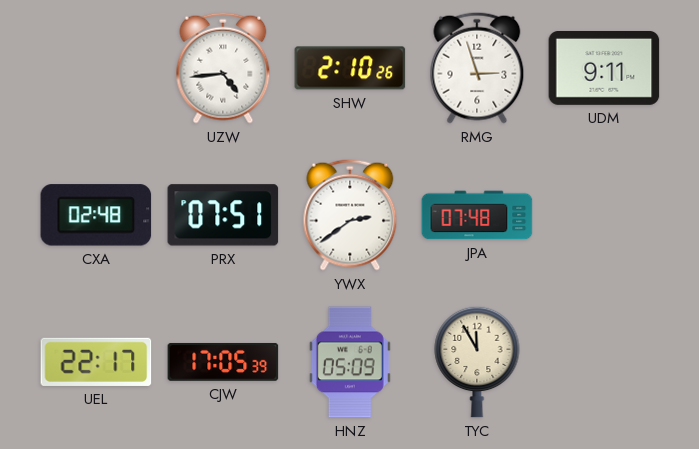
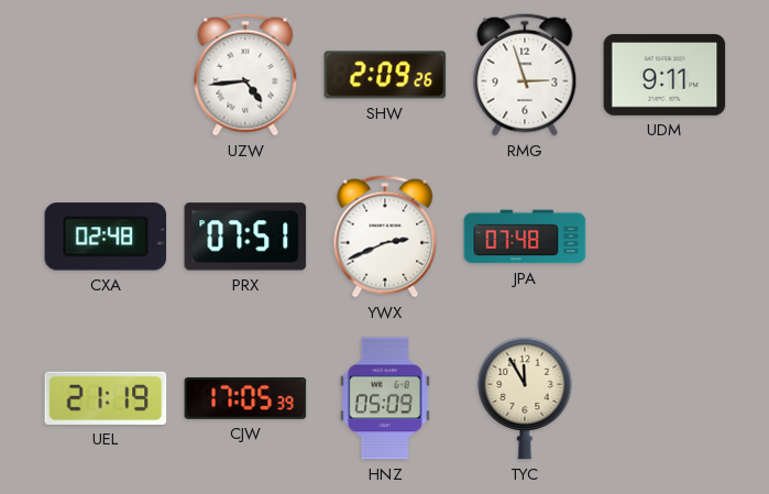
SHW: 2:10 -> 2:09 (385, 75)
YWX: 2:39 -> 2:41 (385, 237)
UEL: 22:17 -> 21:19 (106, 398)
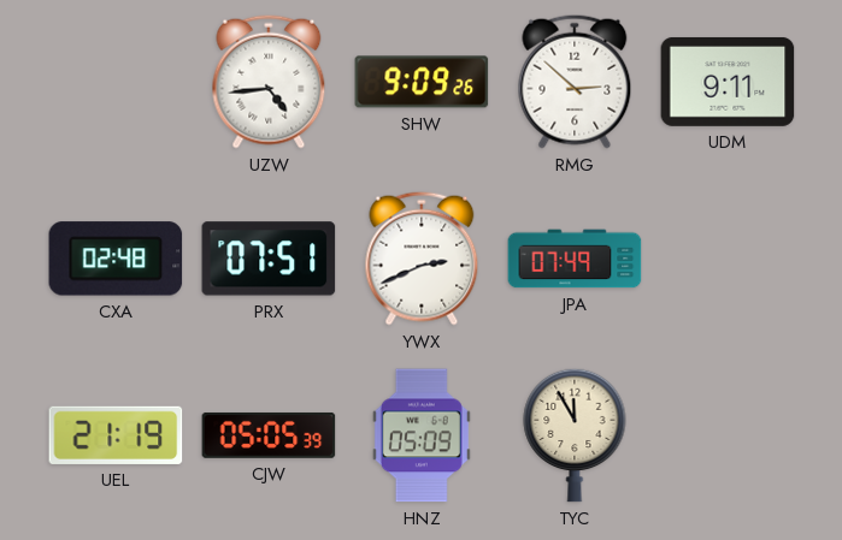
SHW: 2:09 -> 9:09 (422, 82)
RMG: 2:57 -> 2:52 (575, 82)
JPA: 07:48 -> 07:49 (575, 259)
CJW: 17:05 -> 05:05 (269, 435)
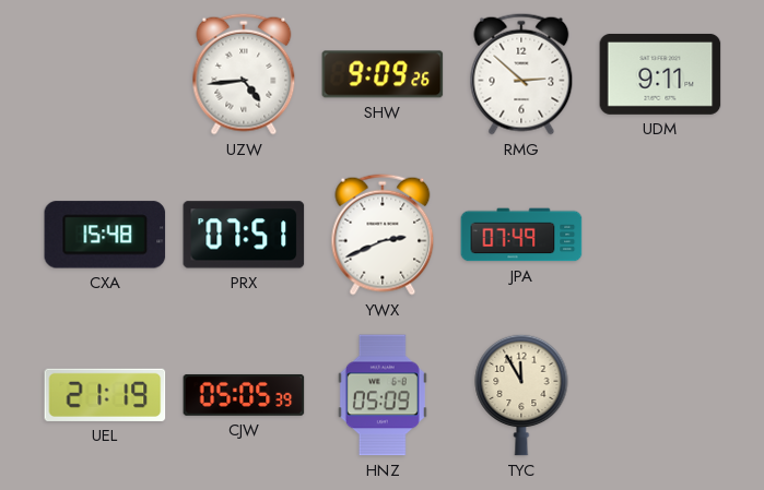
CXA: 02:48 -> 15:48 (105, 235)
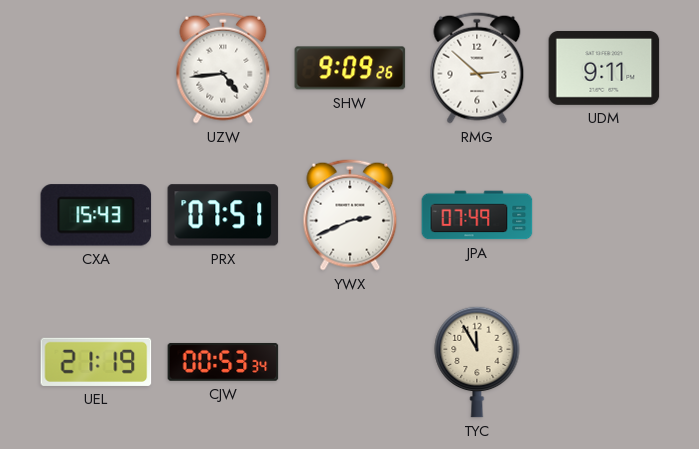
CXA: 15:48 -> 15:43 (96, 215)
CJW: 05:05 -> 00:53 (223, 362)
HNZ: 05:09 -> none (383, 395)
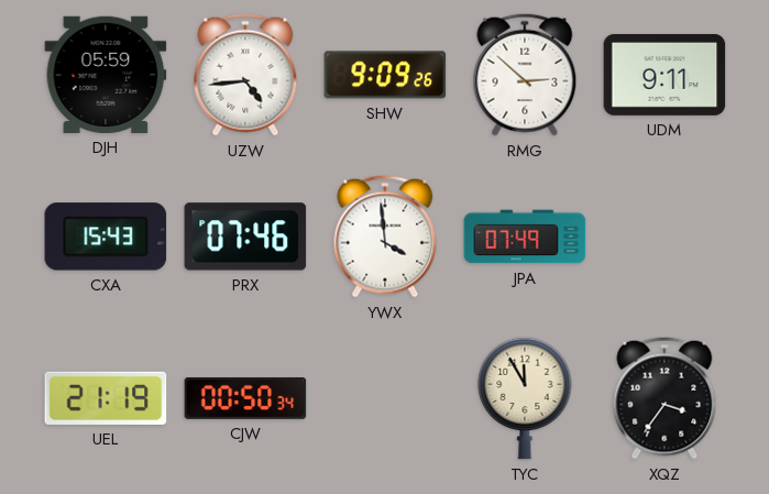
DJH: none -> 05:59 (106, 75)
PRX: 07:51 -> 07:46 (245, 237)
YWX: 2:41 -> 3:59 (385, 237)
CJW: 00:53 -> 00:50 (245, 398)
XQZ: none -> 3:36 (664, 398)
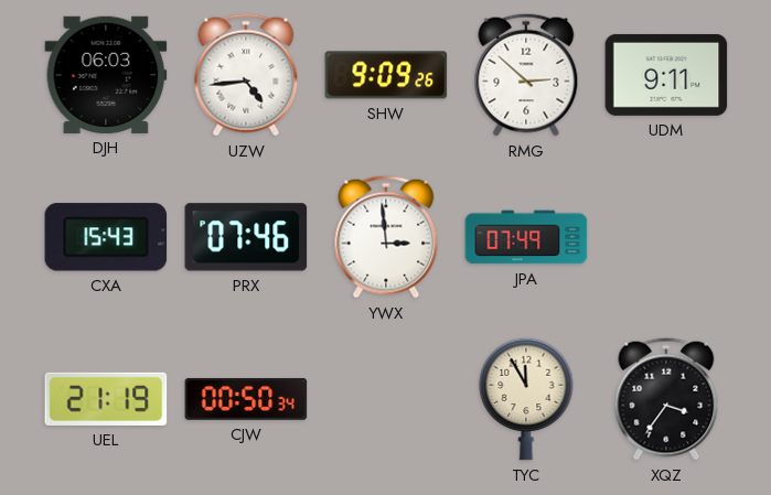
DJH: 05:59 -> 06:03 (106, 75)
YWX: 3:59 -> 2:59 (386, 237)
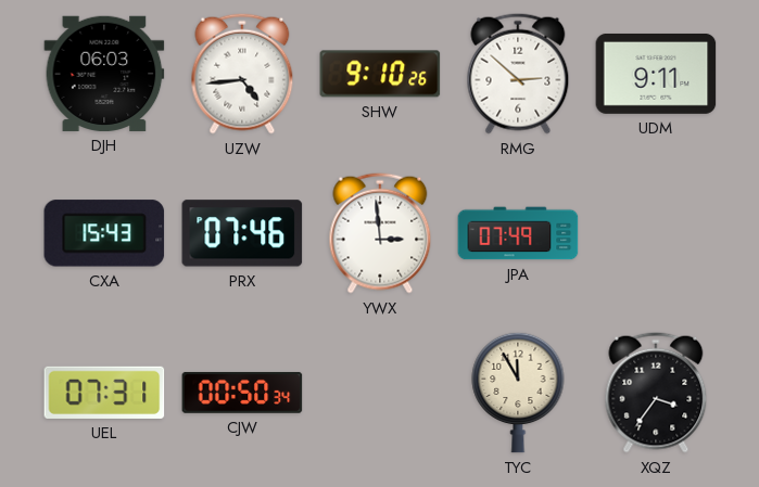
SHW: 9:09 -> 9:10 (380, 74)
UEL: 21:19 -> 07:31 (104, 393)
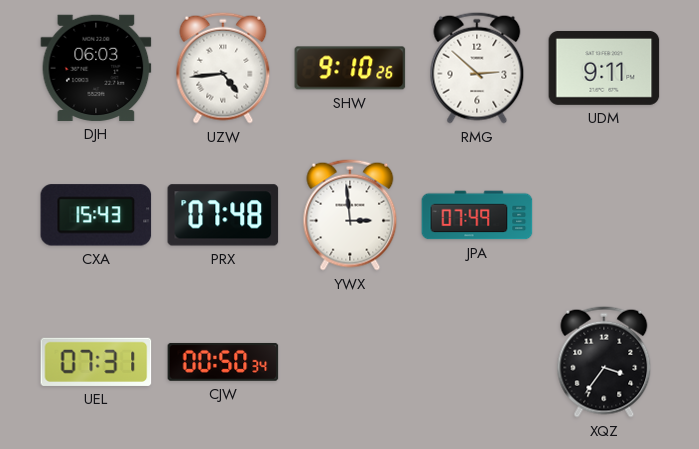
PRX: 07:46 -> 07:48 (223, 215)
TYC: 11:55 -> none (518, 393)
